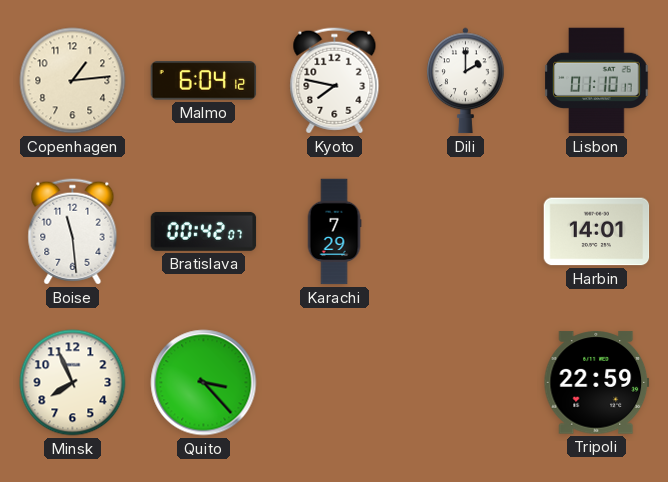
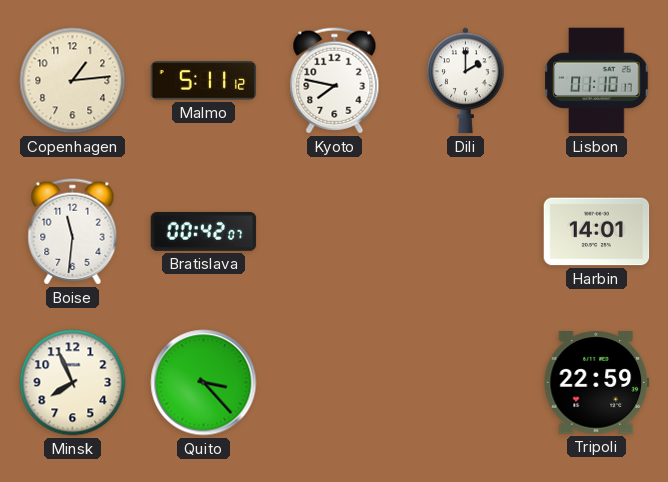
Malmo: 6:04 -> 5:11 (204, 81)
Boise: 11:29 -> 11:31 (73, 232)
Karachi: 7:29 -> none (334, 232)
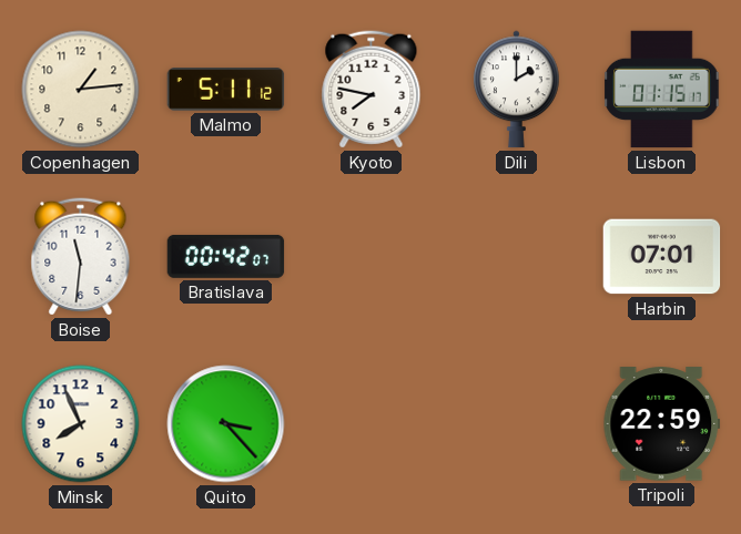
Lisbon: 01:10 -> 01:15 (662, 90)
Harbin: 14:01 -> 07:01 (662, 257)
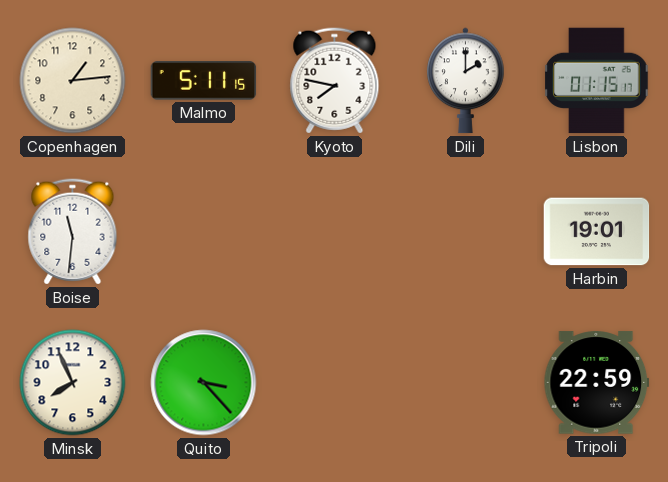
Malmo: 5:11:12 -> 5:11:15 (204, 81)
Bratislava: 00:42 -> none (226, 256)
Harbin: 07:01 -> 19:01 (597, 232)
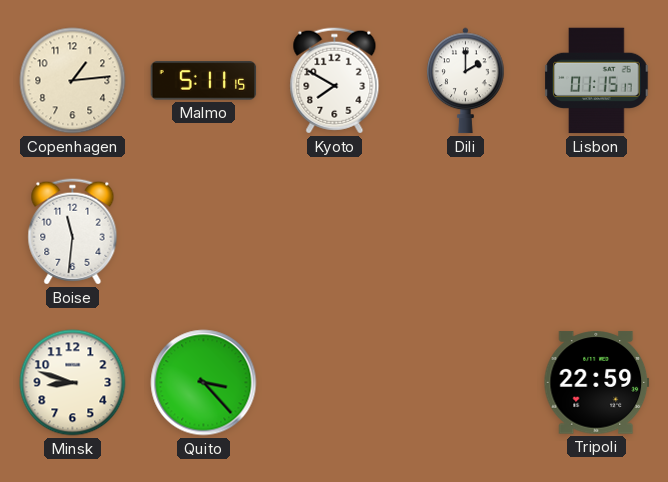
Kyoto: 7:47 -> 7:50 (335, 81)
Harbin: 19:01 -> none (597, 232)
Minsk: 7:56 -> 8:48 (73, 383)
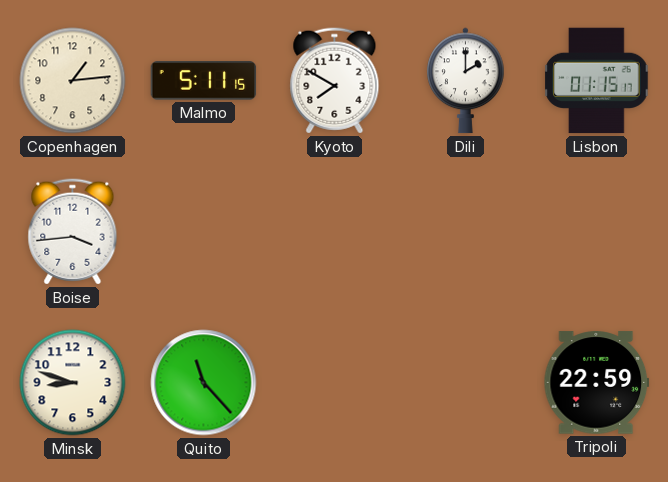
Boise: 11:31 -> 3:44 (73, 232)
Quito: 3:23 -> 11:23 (204, 383)
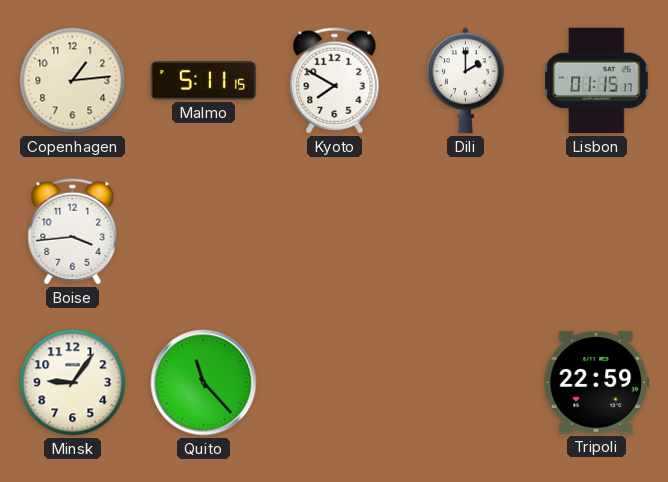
Minsk: 8:48 -> 9:06 (73, 383)
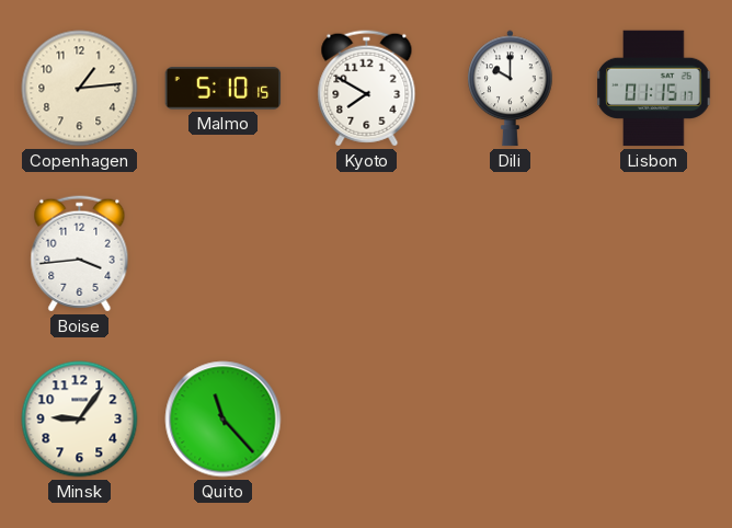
Malmo: 5:11 -> 5:10 (224, 89)
Dili: 2:00 -> 10:00 (511, 89)
Tripoli: 22:59 -> none (597, 383)
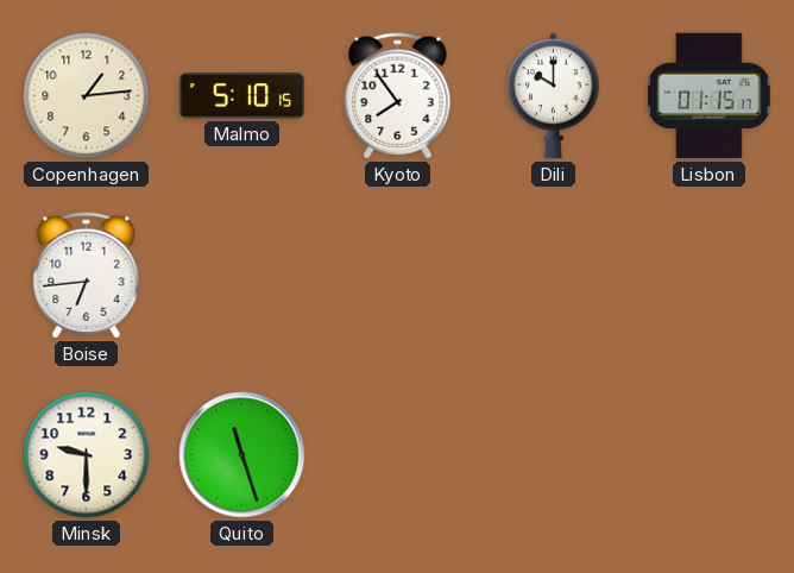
Kyoto: 7:50 -> 7:54 (398, 96)
Boise: 3:44 -> 6:44 (87, 276)
Minsk: 9:06 -> 9:30 (87, 455)
Quito: 11:23 -> 11:27 (242, 455)
